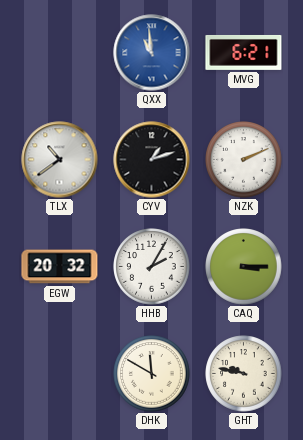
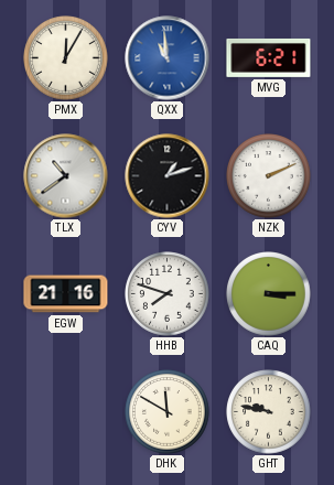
PMX: none -> 12:05 (66, 58)
EGW: 20:32 -> 21:16 (66, 294)
HHB: 2:05 -> 7:48 (168, 294)
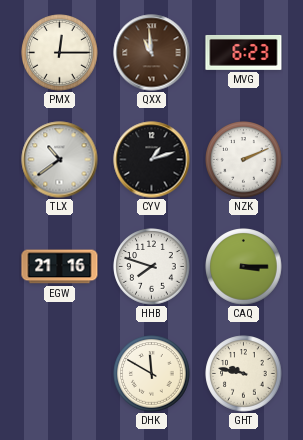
PMX: 12:05 -> 12:15 (60, 53)
QXX dial: blue -> brown (152, 53)
MVG: 6:21 -> 6:23 (244, 52)
